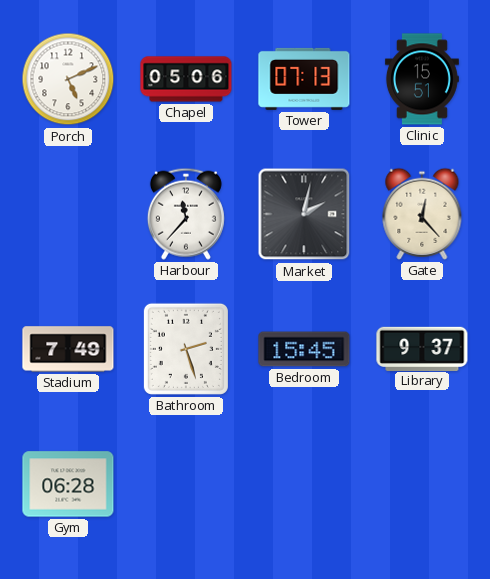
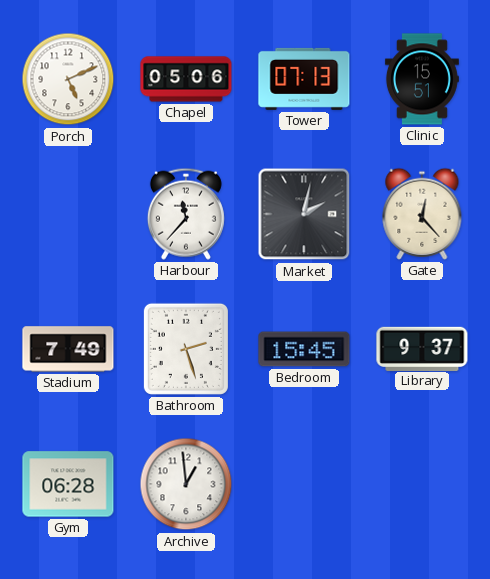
Archive: none -> 12:59 (186, 484)
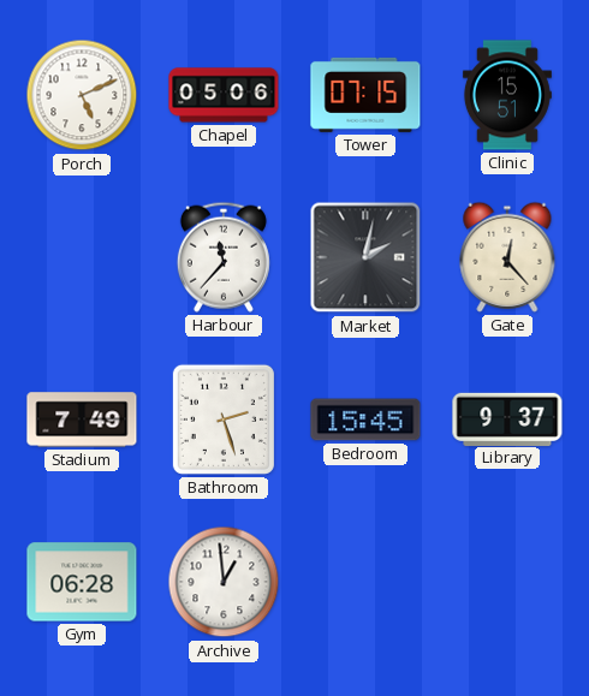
Tower: 07:13 -> 07:15 (365, 95)
